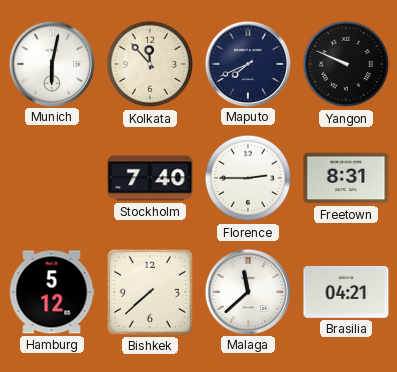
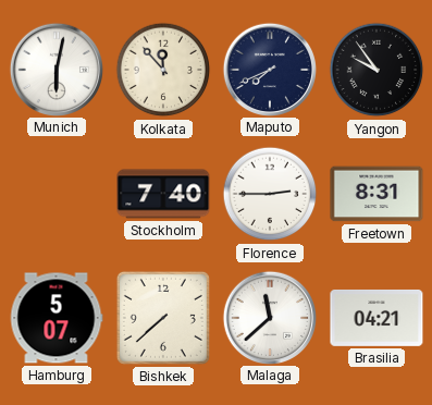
Yangon: 9:49 -> 9:54 (377, 70)
Hamburg: 5:12 -> 5:07 (57, 318)
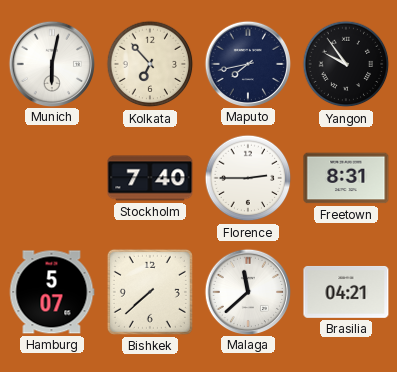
Kolkata: 11:53 -> 6:53 (150, 64)
Maputo: 7:41 -> 7:43 (247, 63)
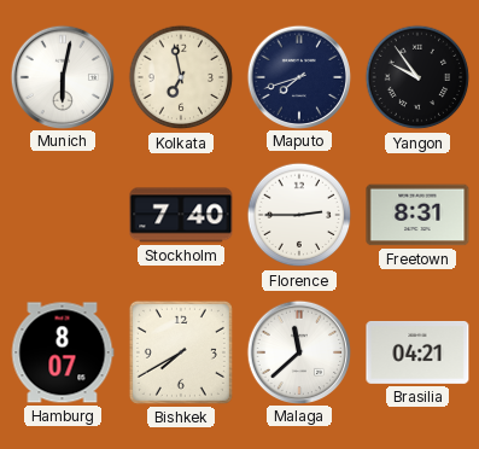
Kolkata: 6:53 -> 6:58 (181, 77)
Maputo: 7:43 -> 7:42 (298, 76)
Hamburg: 5:07 -> 8:07 (63, 352)
Bishkek: 7:38 -> 7:40 (181, 352)
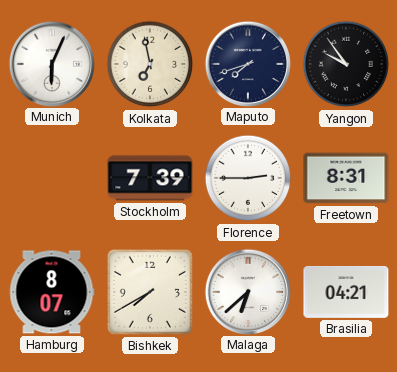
Munich: 6:02 -> 6:04 (51, 63)
Stockholm: 7:40 -> 7:39 (150, 178)
Malaga: 11:38 -> 6:38 (247, 291)
